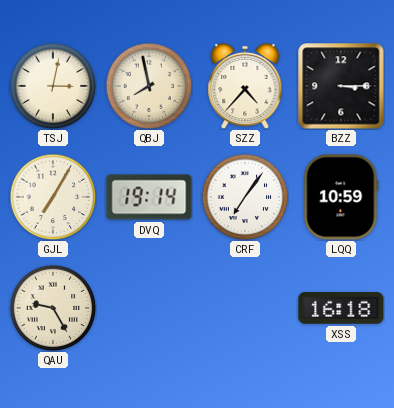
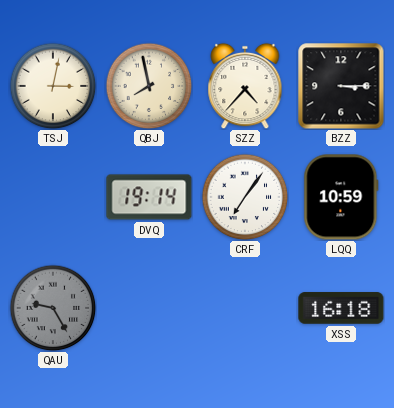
GJL: 7:05 -> none (53, 197)
QAU dial: cream -> grey (53, 308)
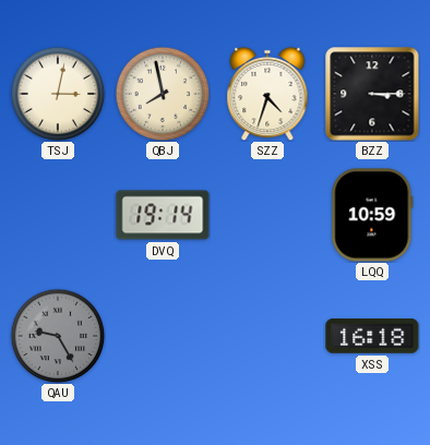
SZZ: 4:37 -> 4:33 (267, 94)
CRF: 7:06 -> none (245, 197)
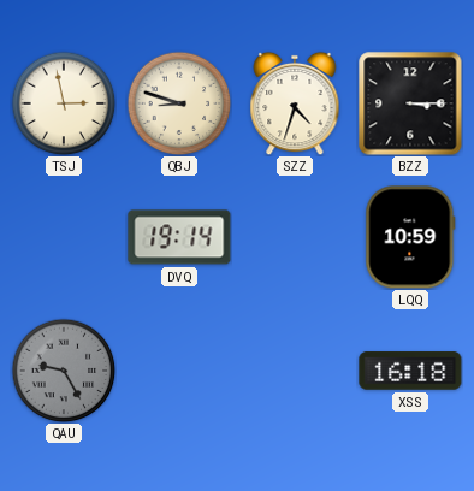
TSJ: 3:02 -> 2:58 (64, 103)
QBJ: 7:58 -> 8:48 (179, 103)
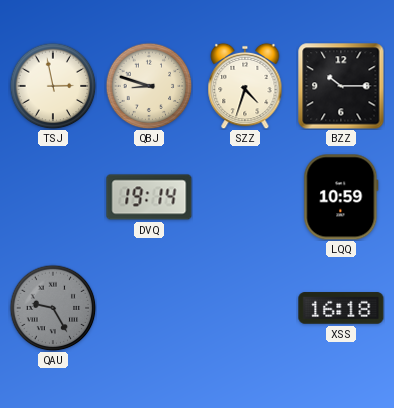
BZZ: 3:15 -> 10:15 (341, 86)
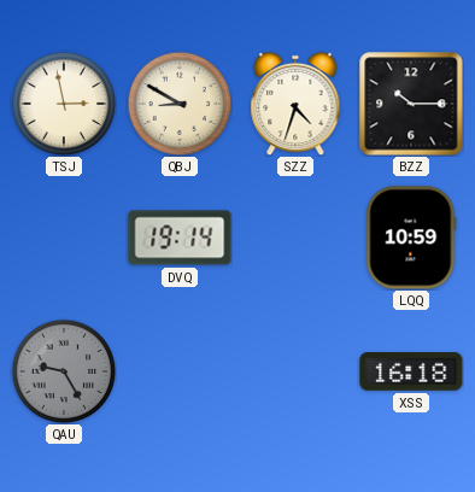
QBJ: 8:48 -> 8:50 (180, 104)
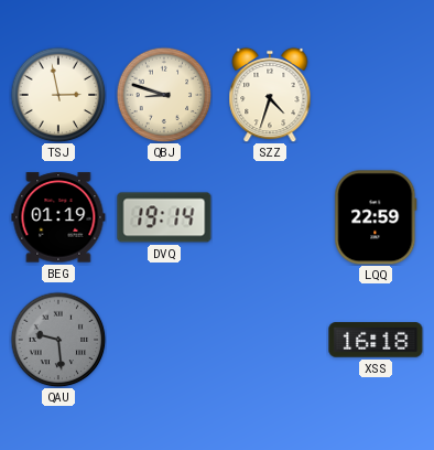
QBJ: 8:50 -> 8:48 (164, 95)
BZZ: 10:15 -> none (411, 104)
BEG: none -> 01:19 (58, 217)
LQQ: 10:59 -> 22:59 (376, 217)
QAU: 9:25 -> 9:29 (58, 340)
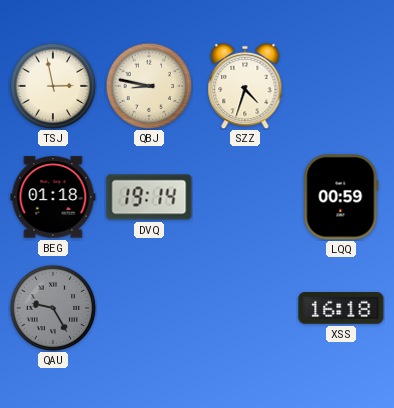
QBJ: 8:48 -> 8:47 (149, 86)
BEG: 01:19 -> 01:18 (53, 197)
LQQ: 22:59 -> 00:59 (341, 197)
QAU: 9:29 -> 9:25 (53, 308)
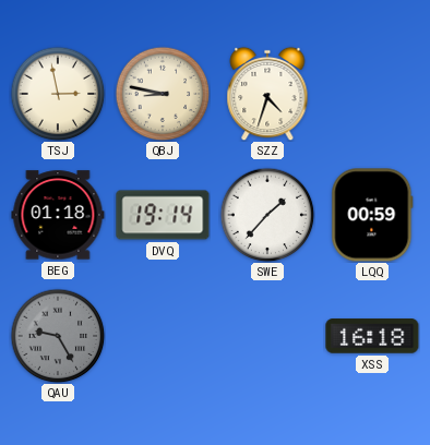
SWE: none -> 1:37 (267, 215)
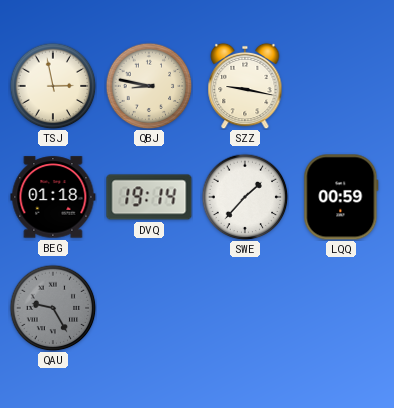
SZZ: 4:33 -> 9:17 (245, 86)
XSS: 16:18 -> none (372, 336)
